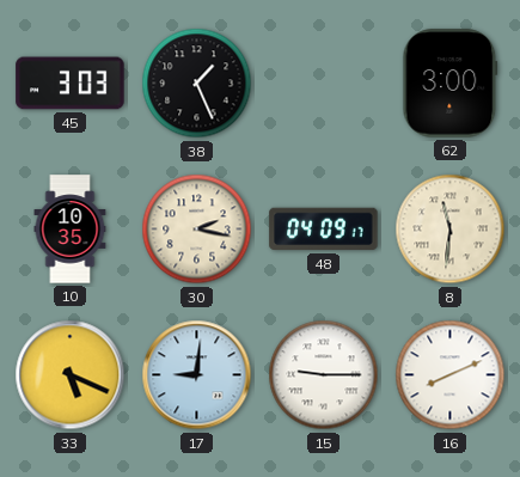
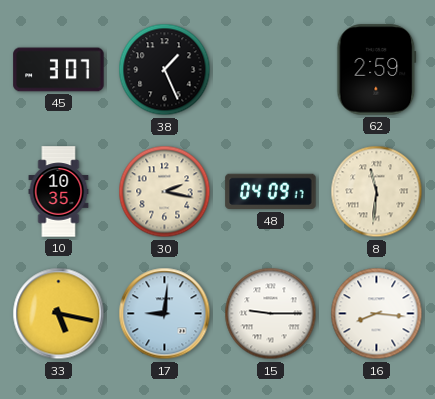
45: 3:03 -> 3:07 (59, 70)
62: 3:00 -> 2:59 (377, 70)
33: 5:19 -> 5:17 (59, 314)
16: 8:11 -> 8:16 (377, 314)
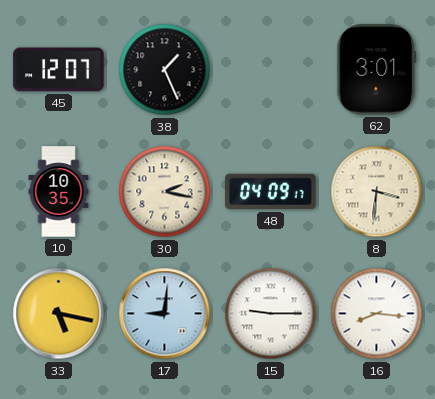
45: 3:07 -> 12:07 (59, 70)
62: 2:59 -> 3:01 (377, 70)
8: 11:31 -> 3:31 (377, 192)
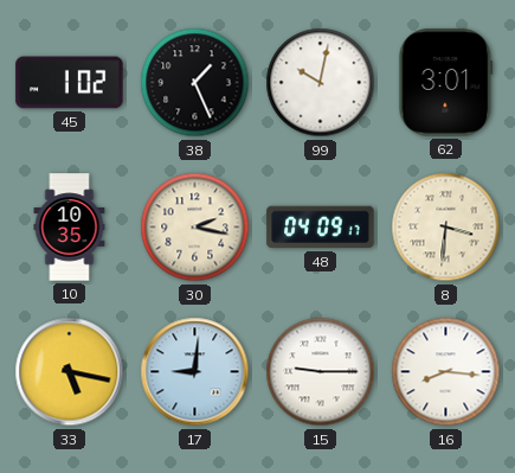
45: 12:07 -> 1:02 (70, 83)
99: none -> 10:02 (321, 83)
